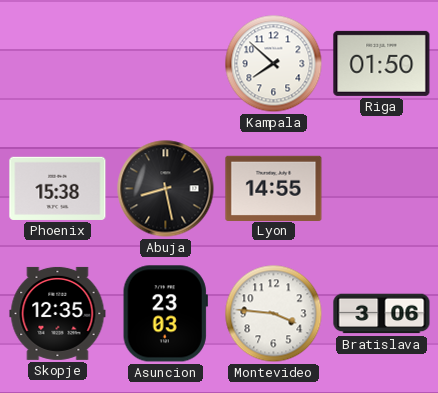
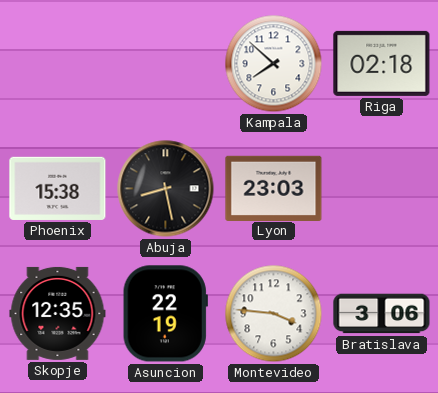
Riga: 01:50 -> 02:18 (382, 63)
Lyon: 14:55 -> 23:03 (274, 188)
Asuncion: 23:03 -> 22:19 (165, 314)
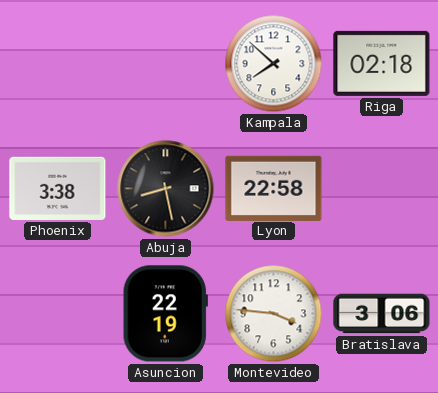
Phoenix: 15:38 -> 3:38 (58, 188)
Lyon: 23:03 -> 22:58 (274, 188)
Skopje: 12:35 -> none (58, 313)
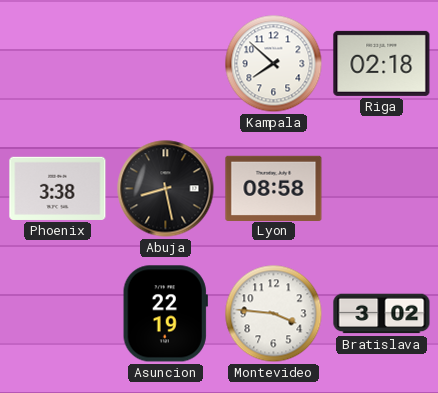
Lyon: 22:58 -> 08:58 (274, 188)
Bratislava: 3:06 -> 3:02 (382, 314)
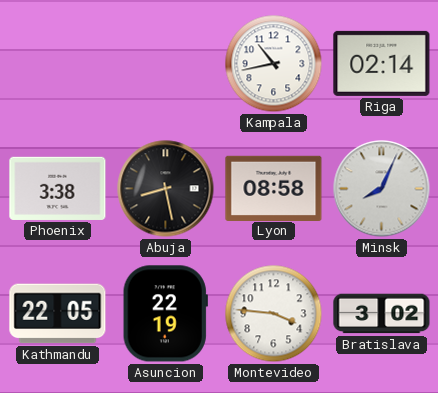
Kampala: 7:52 -> 10:43 (274, 64)
Riga: 02:18 -> 02:14 (382, 63)
Minsk: none -> 8:04 (382, 189)
Kathmandu: none -> 22:05 (58, 314)
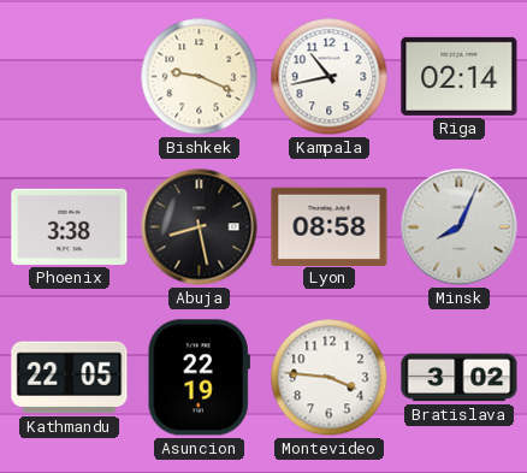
Bishkek: none -> 9:19 (200, 77)
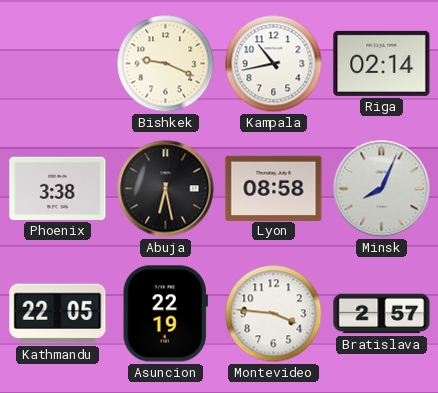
Abuja: 8:28 -> 6:28 (166, 189)
Bratislava: 3:02 -> 2:57 (382, 314)
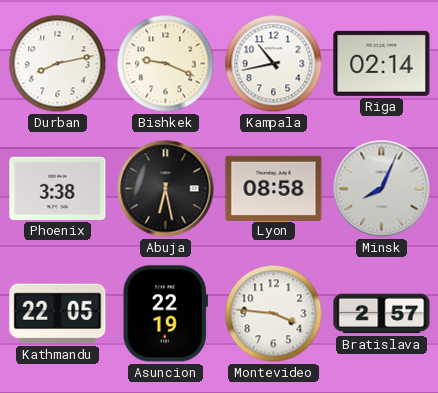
Durban: none -> 8:13 (58, 64)
